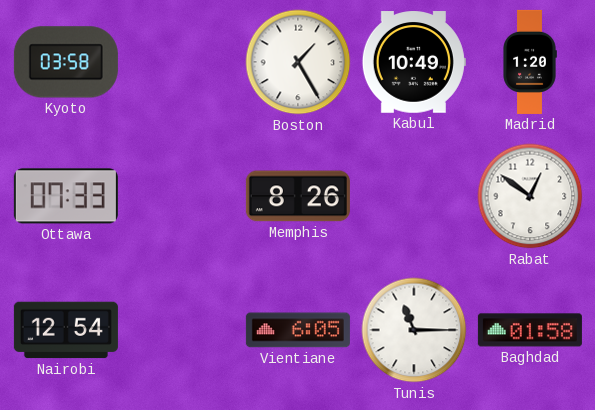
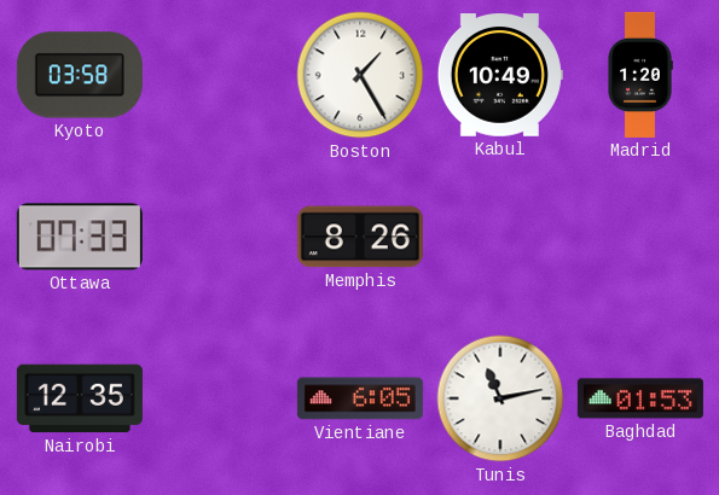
Rabat: 12:51 -> none (530, 196)
Nairobi: 12:54 -> 12:35 (80, 398)
Tunis: 11:15 -> 11:13 (500, 398)
Baghdad: 01:58 -> 01:53 (640, 398)
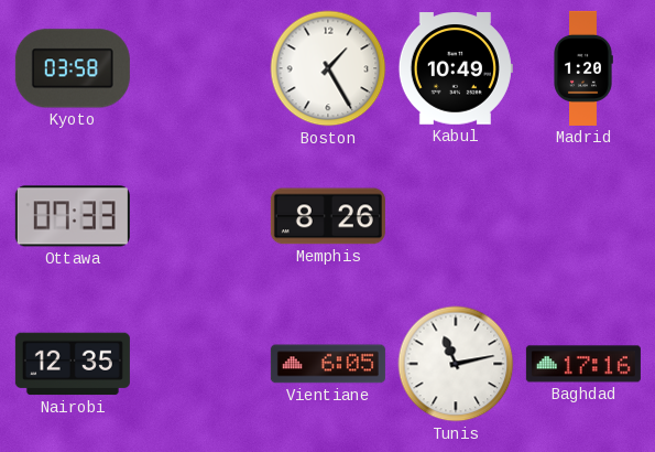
Baghdad: 01:53 -> 17:16 (583, 364)
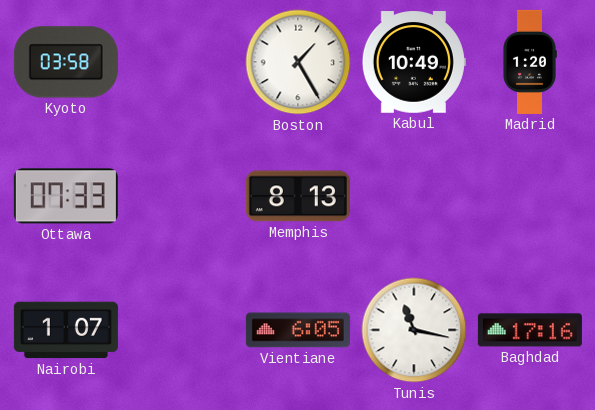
Memphis: 8:26 -> 8:13 (298, 196)
Nairobi: 12:35 -> 1:07 (66, 330)
Tunis: 11:13 -> 11:17 (414, 330)
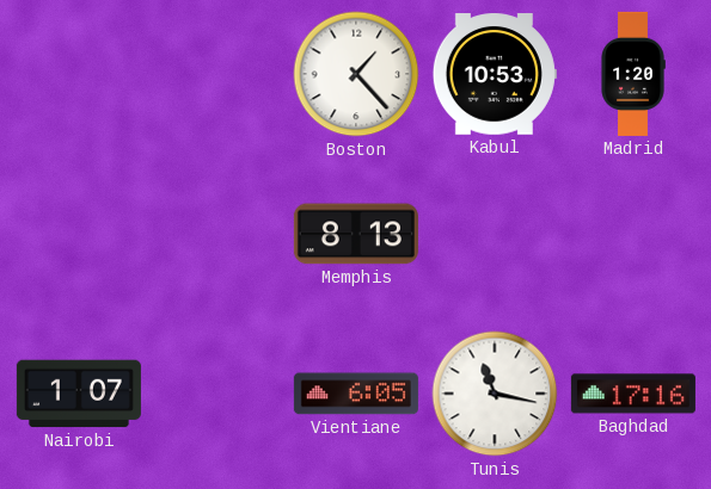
Kyoto: 03:58 -> none (66, 62)
Boston: 1:25 -> 1:23 (356, 74)
Kabul: 10:49 -> 10:53 (495, 74)
Ottawa: 07:33 -> none (66, 196)
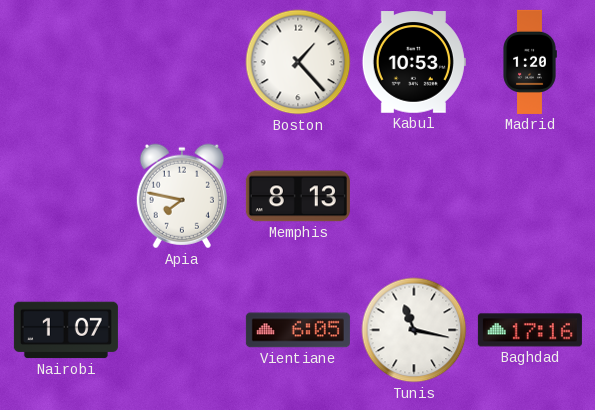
Apia: none -> 7:47 (182, 196)
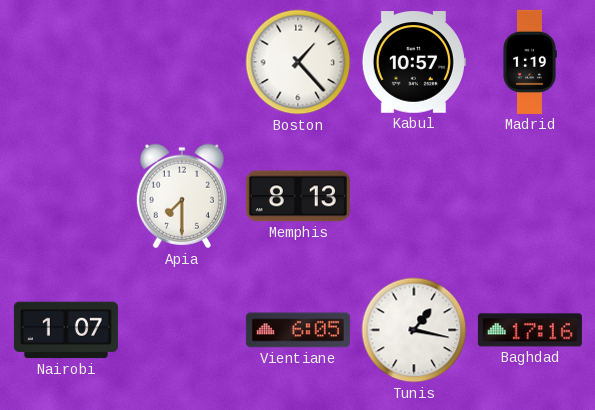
Kabul: 10:53 -> 10:57 (414, 62)
Madrid: 1:20 -> 1:19 (530, 62)
Apia: 7:47 -> 7:30 (182, 196)
Tunis: 11:17 -> 1:17 (414, 330)
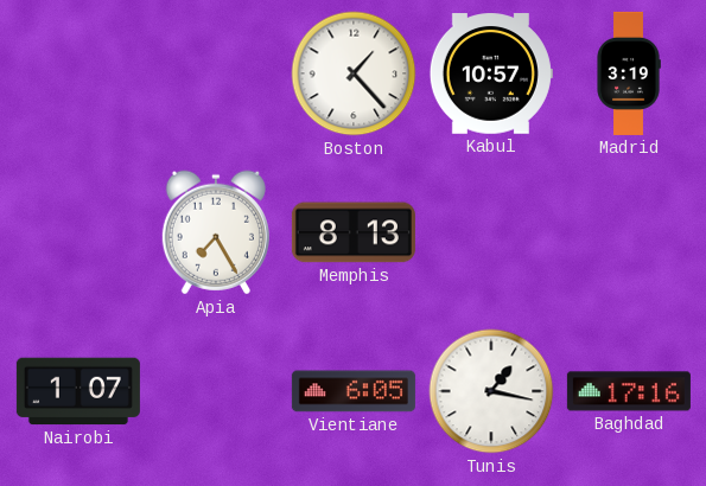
Madrid: 1:19 -> 3:19 (629, 73)
Apia: 7:30 -> 7:25 (216, 232)
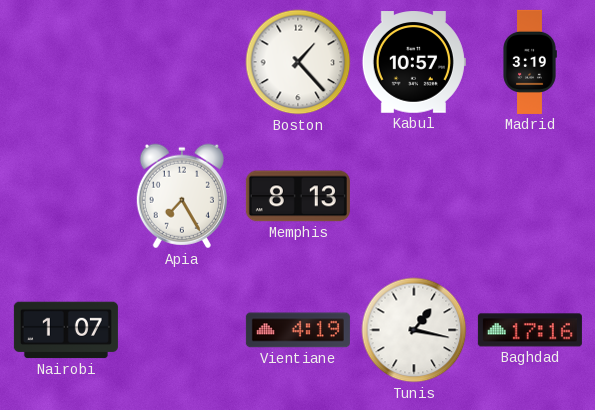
Vientiane: 6:05 -> 4:19 (298, 330)
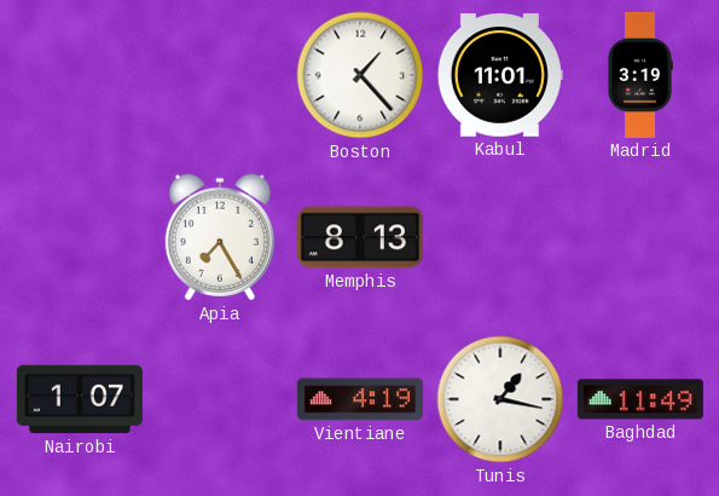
Kabul: 10:57 -> 11:01 (500, 75)
Baghdad: 17:16 -> 11:49 (640, 399)
